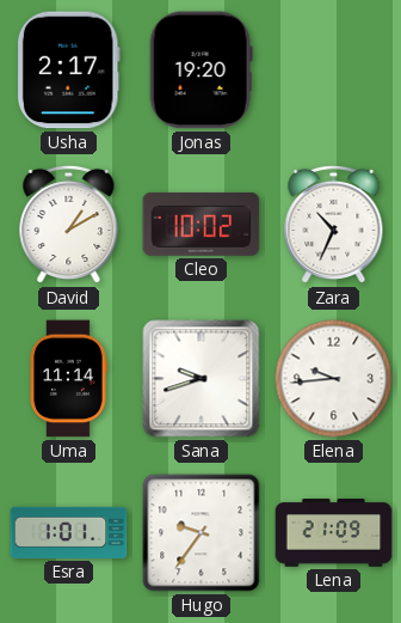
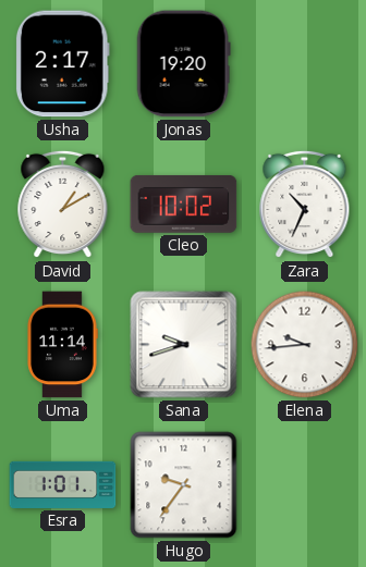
Lena: 21:09 -> none (334, 533)
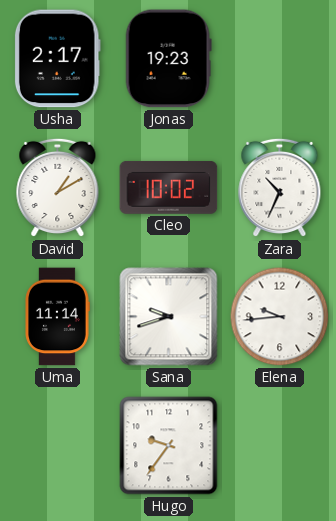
Jonas: 19:20 -> 19:23 (168, 59)
Esra: 1:01 -> none (63, 484)
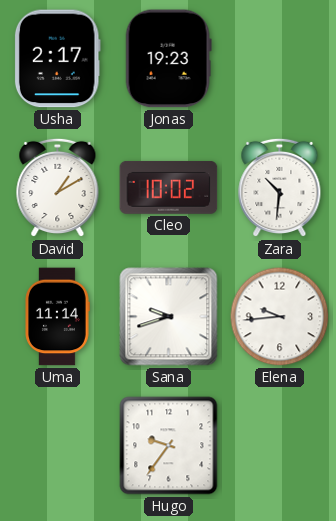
Zara: 10:34 -> 10:31 (280, 188)
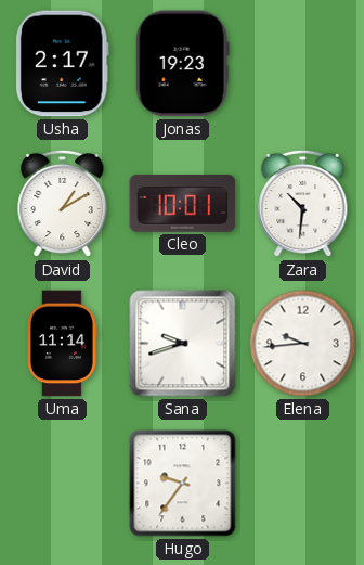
Cleo: 10:02 -> 10:01 (183, 203)
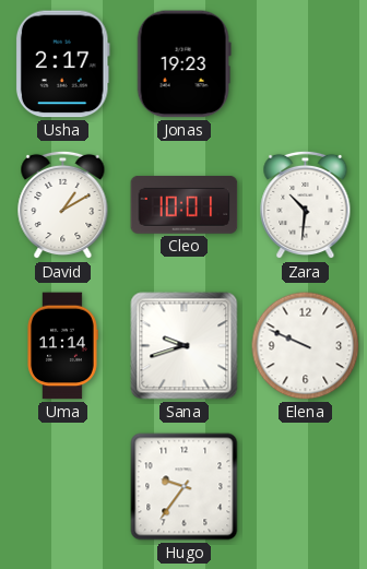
Elena: 9:44 -> 9:49 (306, 346)
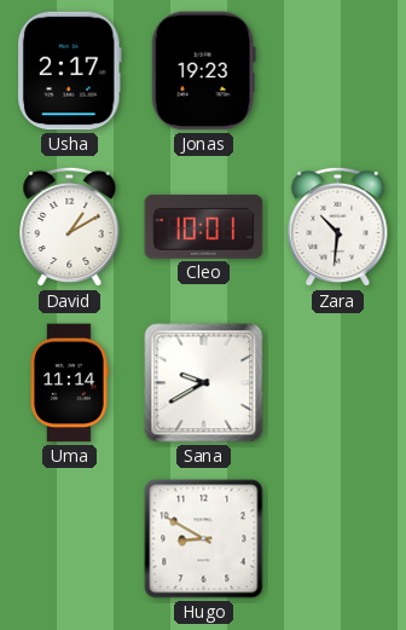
Sana: 9:42 -> 9:40 (204, 383)
Elena: 9:49 -> none (306, 346)
Hugo: 9:36 -> 8:50 (204, 539)
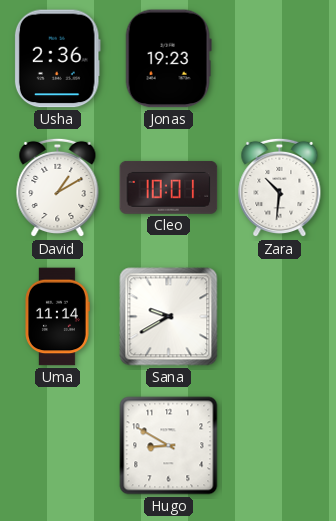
Usha: 2:17 -> 2:36 (57, 59)
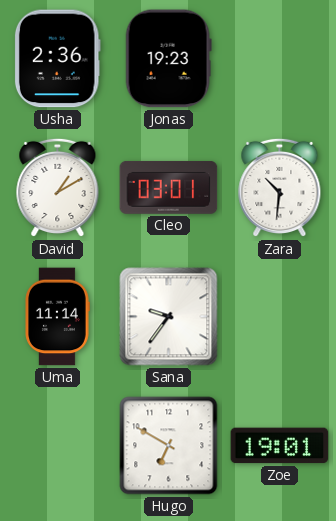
Cleo: 10:01 -> 03:01 (169, 187)
Sana: 9:40 -> 9:36 (169, 317)
Hugo: 8:50 -> 6:50 (169, 446)
Zoe: none -> 19:01 (280, 446)
